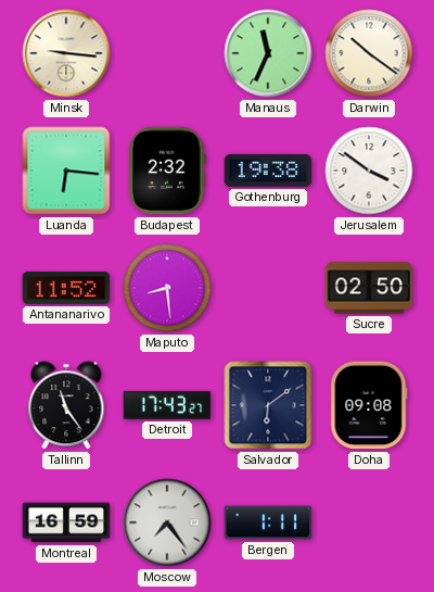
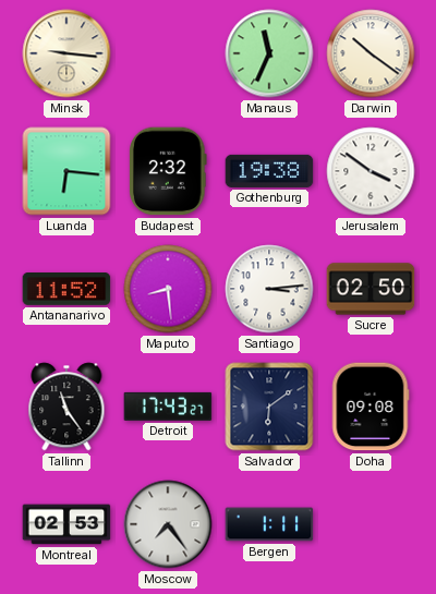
Santiago: none -> 3:14 (269, 289)
Montreal: 16:59 -> 02:53 (66, 524)
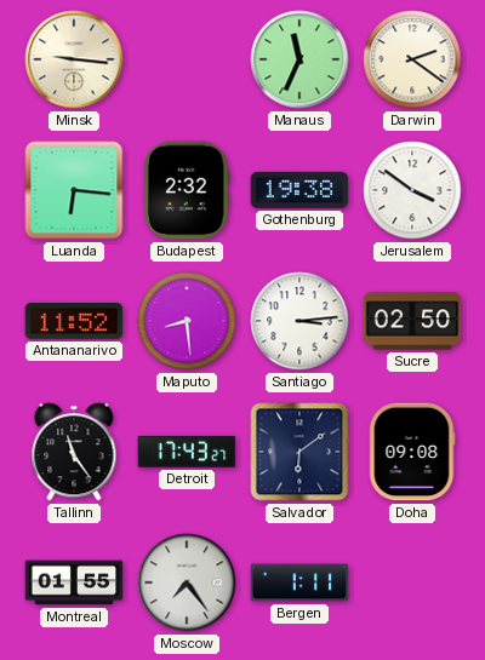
Darwin: 10:21 -> 2:21 (412, 59)
Montreal: 02:53 -> 01:55 (74, 582)
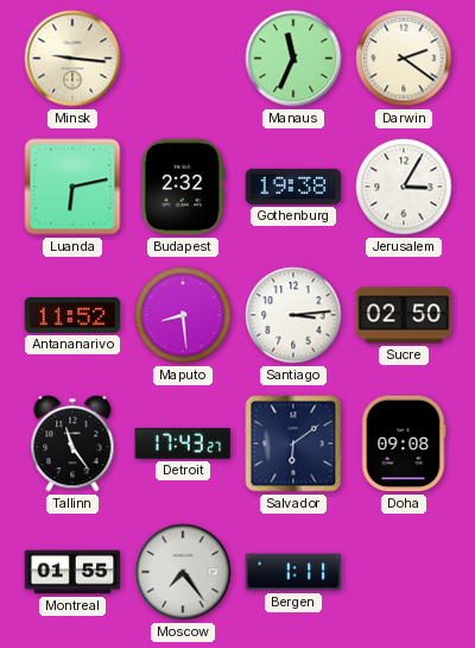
Luanda: 6:16 -> 6:13 (72, 187)
Jerusalem: 3:51 -> 3:05 (404, 187)
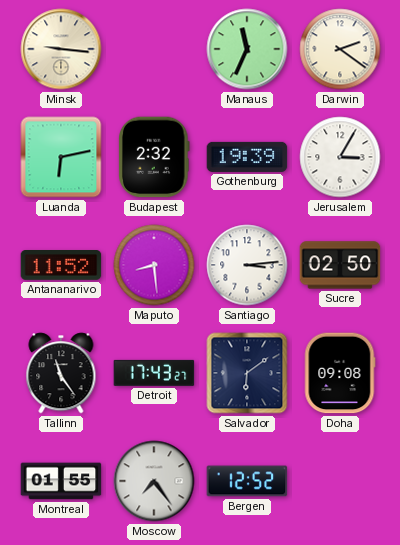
Gothenburg: 19:38 -> 19:39 (247, 157)
Bergen: 1:11 -> 12:52 (247, 481)
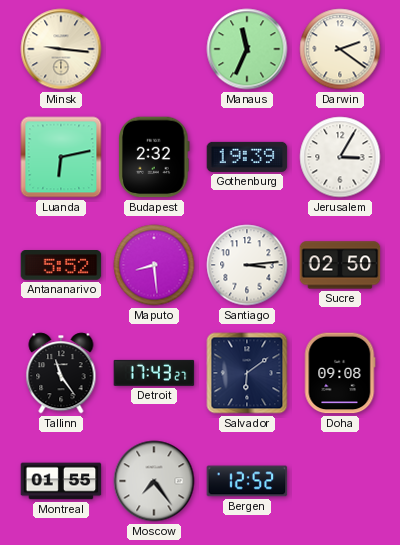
Antananarivo: 11:52 -> 5:52 (61, 266)
